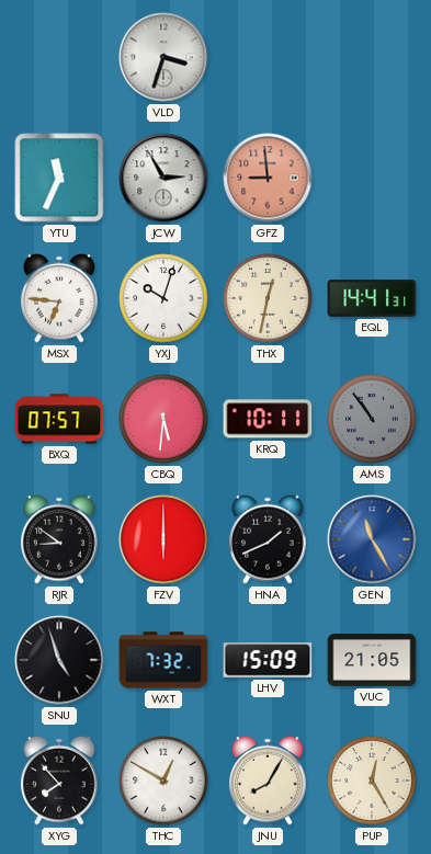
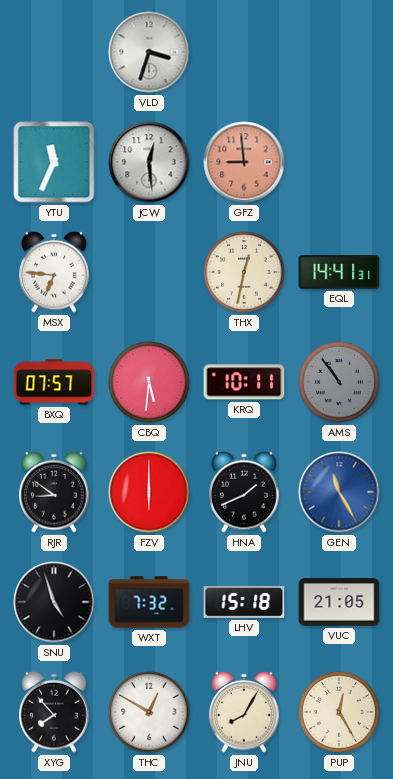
JCW: 2:55 -> 12:29 (149, 162)
YXJ: 10:03 -> none (163, 298)
LHV: 15:09 -> 15:18 (244, 602)
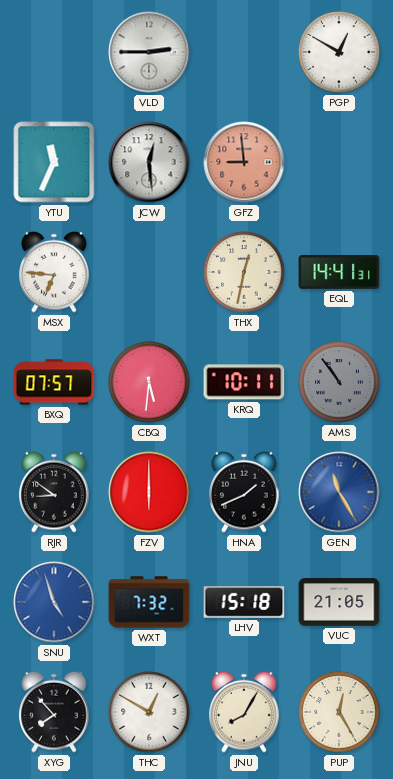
VLD: 3:33 -> 2:45 (149, 52)
PGP: none -> 12:50 (339, 52)
SNU dial: black -> blue (54, 602)
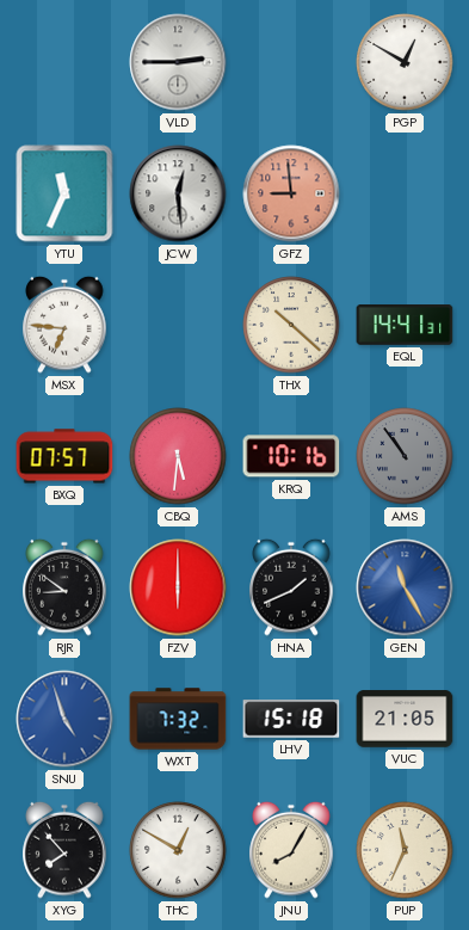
THX: 12:32 -> 10:22 (291, 325)
KRQ: 10:11 -> 10:16 (291, 456)
PUP: 12:25 -> 11:34 (405, 850)
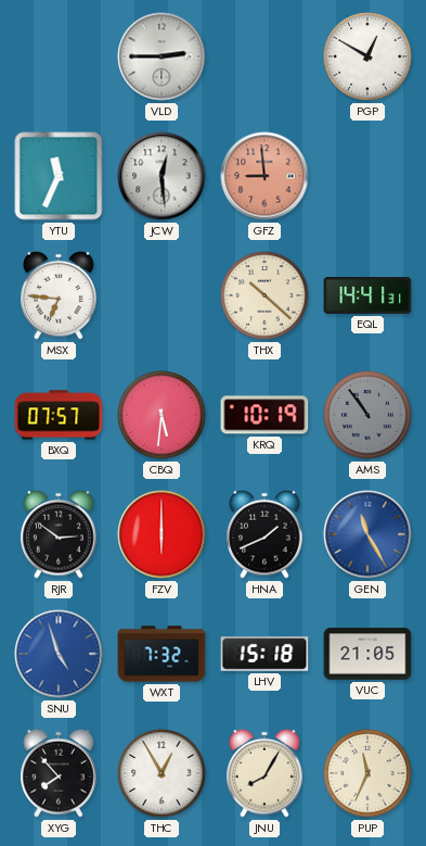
KRQ: 10:16 -> 10:19 (264, 415)
RJR: 8:51 -> 2:51 (59, 534)
THC: 12:50 -> 12:55 (162, 773)
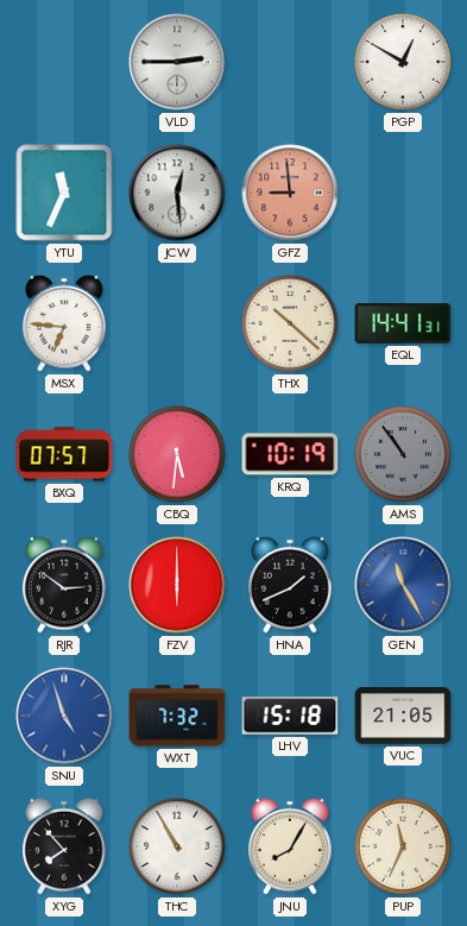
THC: 12:55 -> 10:55 (177, 846)
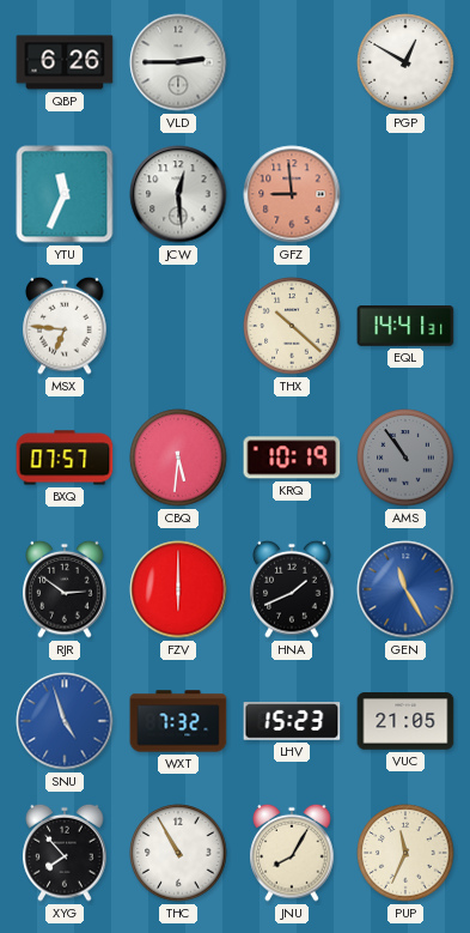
QBP: none -> 6:26 (65, 62)
LHV: 15:18 -> 15:23 (292, 721)
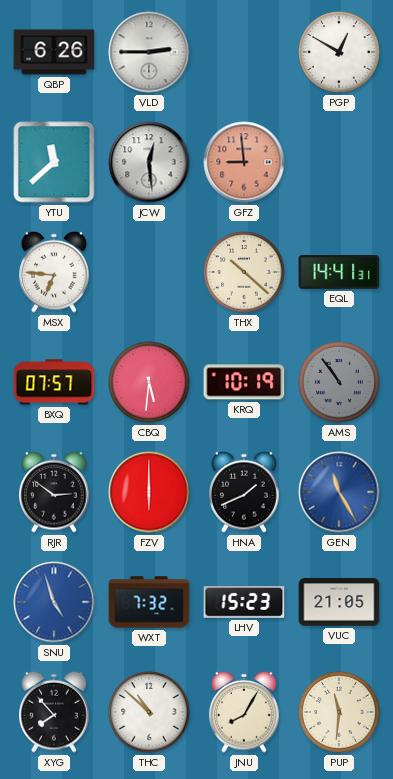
YTU: 11:34 -> 11:38 (54, 162)
THC: 10:55 -> 10:52 (149, 712)
PUP: 11:34 -> 11:31 (339, 712)
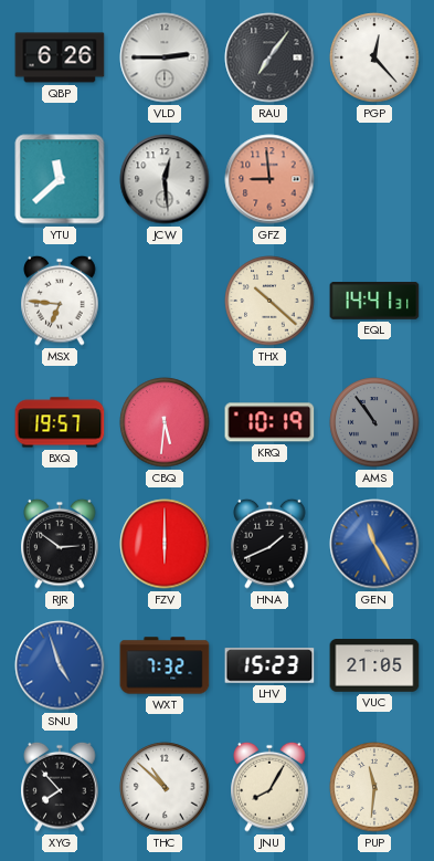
RAU: none -> 7:06 (269, 57)
PGP: 12:50 -> 12:23 (374, 57)
BXQ: 07:57 -> 19:57 (60, 422)
